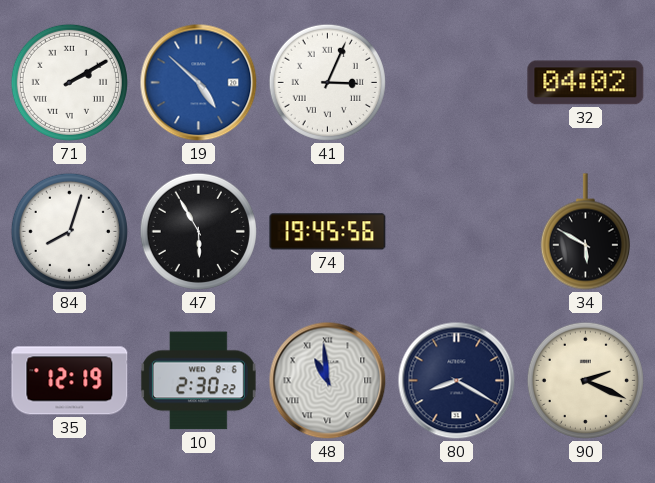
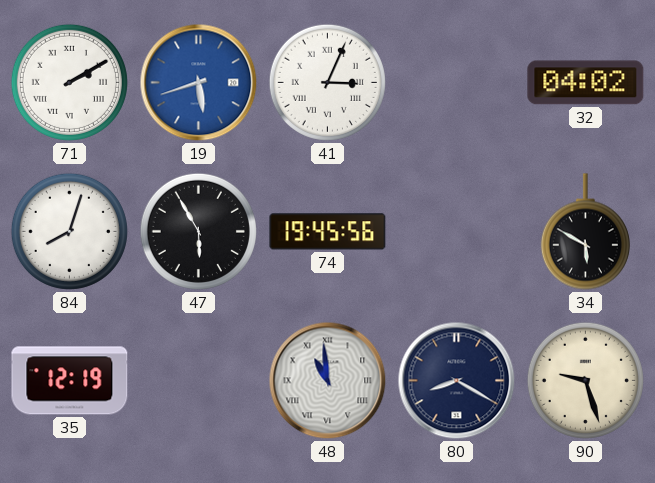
19: 4:52 -> 5:42 (199, 83)
10: 2:30 -> none (198, 381)
90: 2:19 -> 9:27 (585, 380)
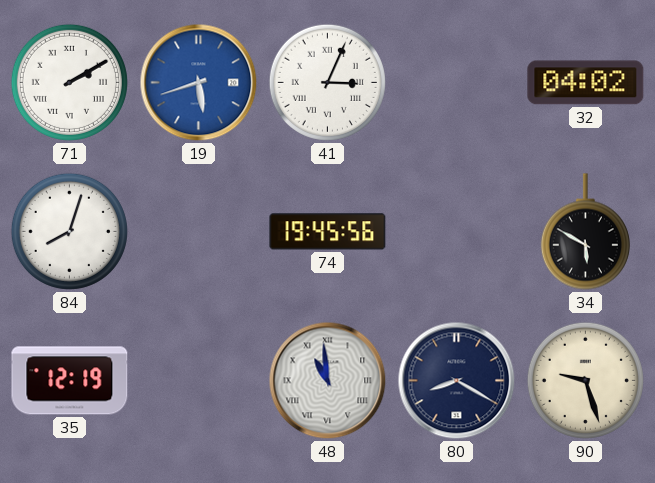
47: 5:55 -> none (198, 231)
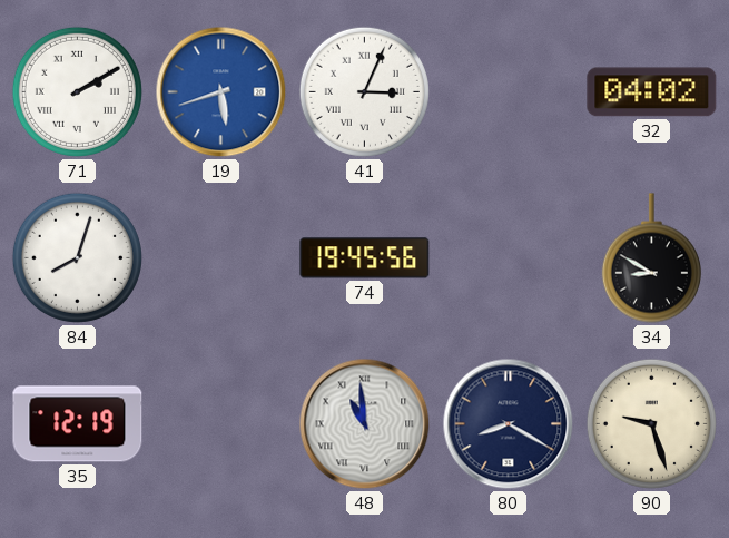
34: 5:50 -> 8:50 (651, 258)
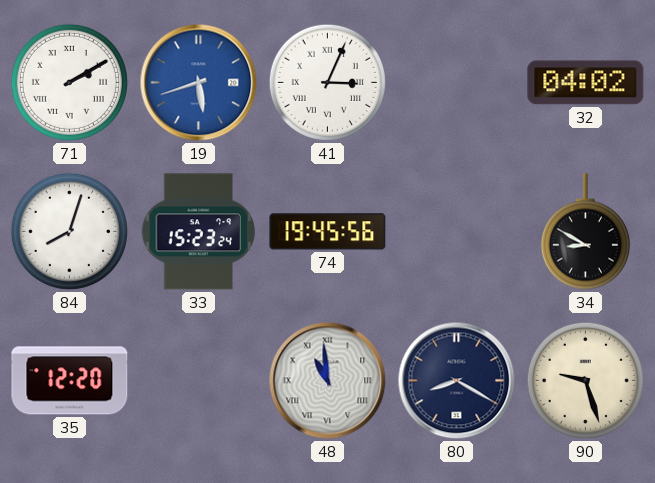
33: none -> 15:23 (199, 232)
35: 12:19 -> 12:20 (70, 381)
